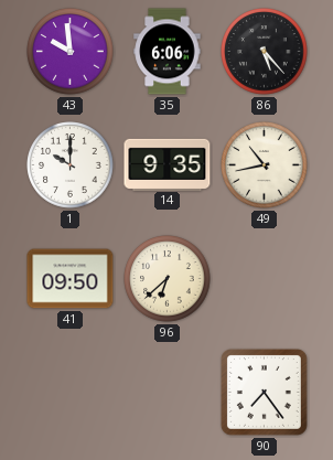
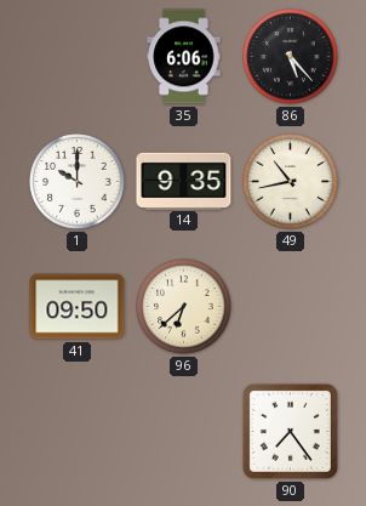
43: 9:59 -> none (71, 52)
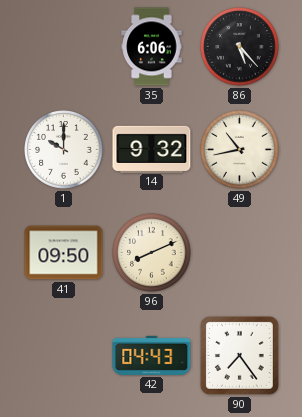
14: 9:35 -> 9:32 (152, 149)
96: 6:38 -> 8:11 (152, 253)
42: none -> 04:43 (152, 355)
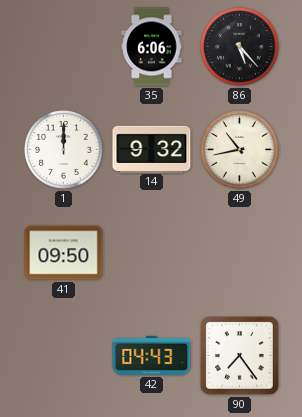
1: 10:00 -> 12:00 (64, 150)
96: 8:11 -> none (152, 253)
